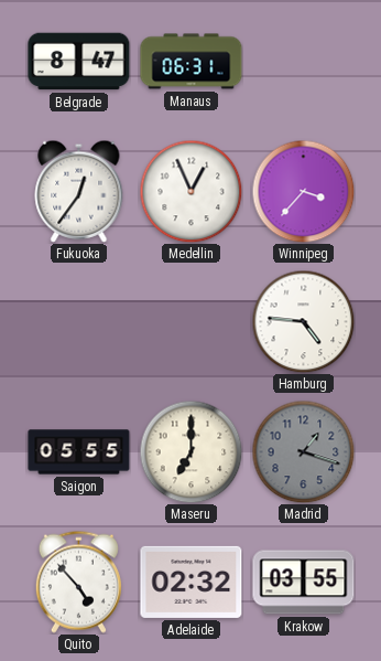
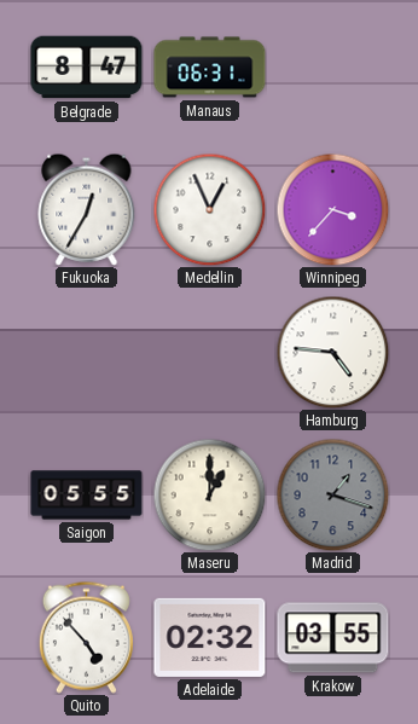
Fukuoka: 12:36 -> 12:35 (87, 209)
Maseru: 7:00 -> 1:00 (209, 494)
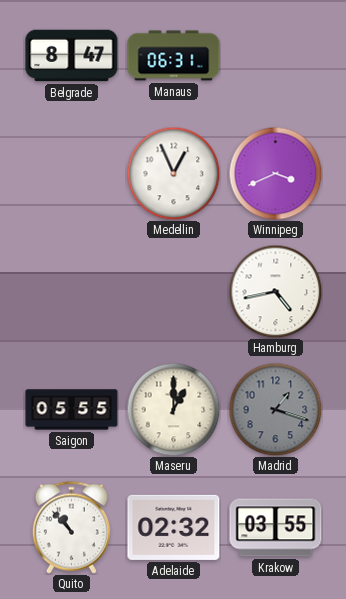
Fukuoka: 12:35 -> none (87, 209)
Winnipeg: 3:37 -> 3:41 (275, 173)
Hamburg: 4:46 -> 4:43 (275, 291)
Quito: 4:53 -> 10:53 (71, 527)
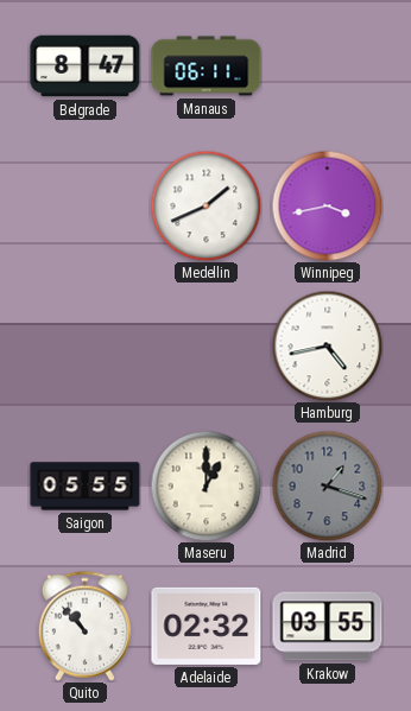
Manaus: 06:31 -> 06:11 (207, 66)
Medellin: 12:56 -> 1:41 (205, 205)
Winnipeg: 3:41 -> 3:43 (327, 205)
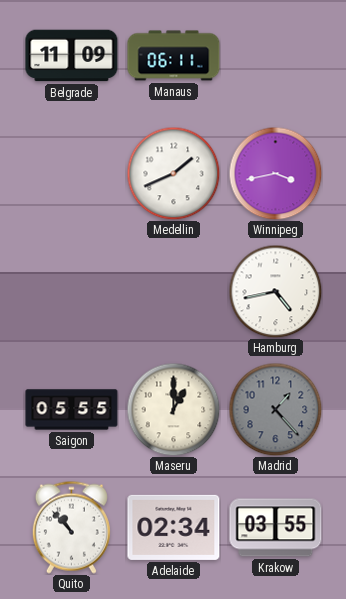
Belgrade: 8:47 -> 11:09 (72, 56)
Madrid: 1:18 -> 1:23 (275, 409)
Adelaide: 02:32 -> 02:34 (174, 527)
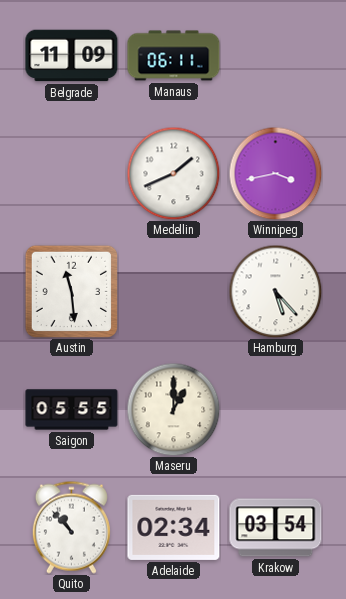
Austin: none -> 11:29 (71, 291)
Hamburg: 4:43 -> 5:23 (275, 291)
Madrid: 1:23 -> none (275, 409)
Krakow: 03:55 -> 03:54 (276, 528)
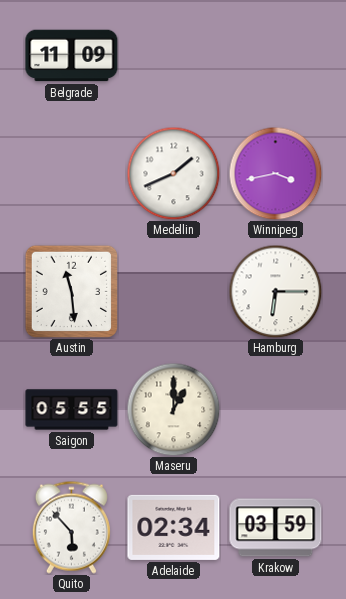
Manaus: 06:11 -> none (174, 56)
Hamburg: 5:23 -> 6:15 (275, 291)
Quito: 10:53 -> 5:53 (71, 527)
Krakow: 03:54 -> 03:59 (276, 528)
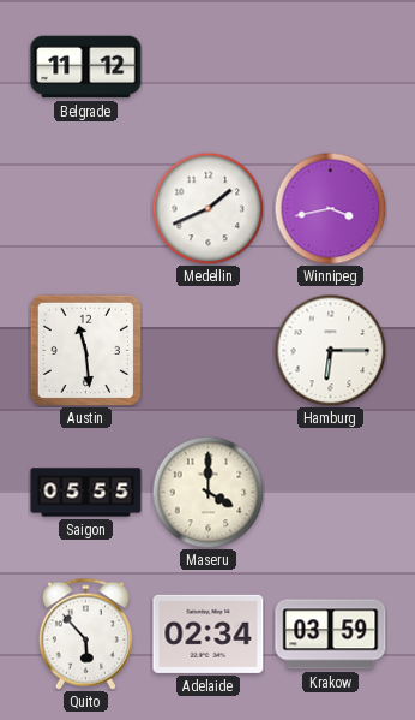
Belgrade: 11:09 -> 11:12 (86, 67)
Maseru: 1:00 -> 4:00 (207, 492)
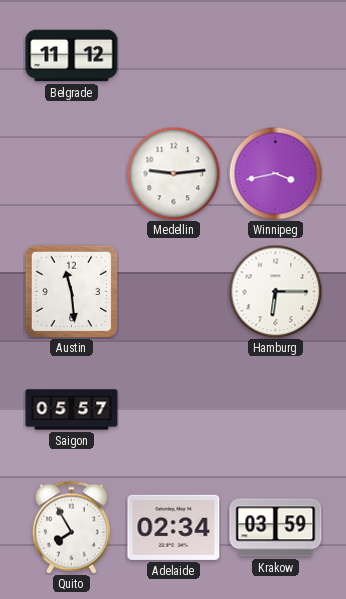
Medellin: 1:41 -> 9:14 (173, 173)
Saigon: 05:55 -> 05:57 (72, 410)
Maseru: 4:00 -> none (207, 492)
Quito: 5:53 -> 7:55 (71, 527)
